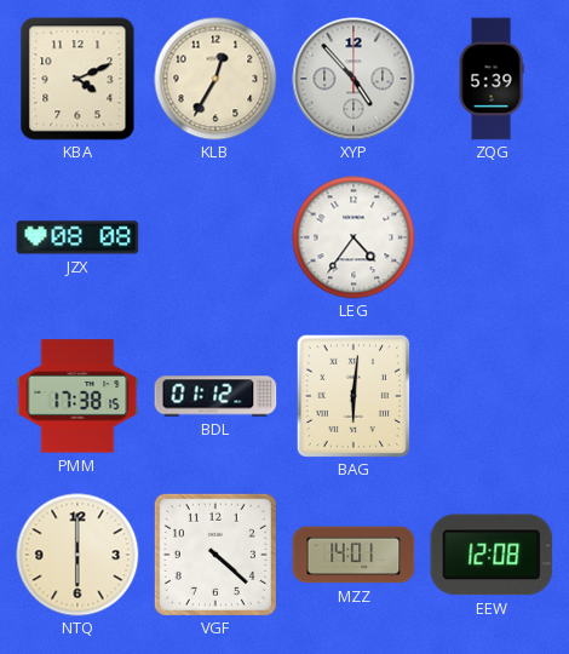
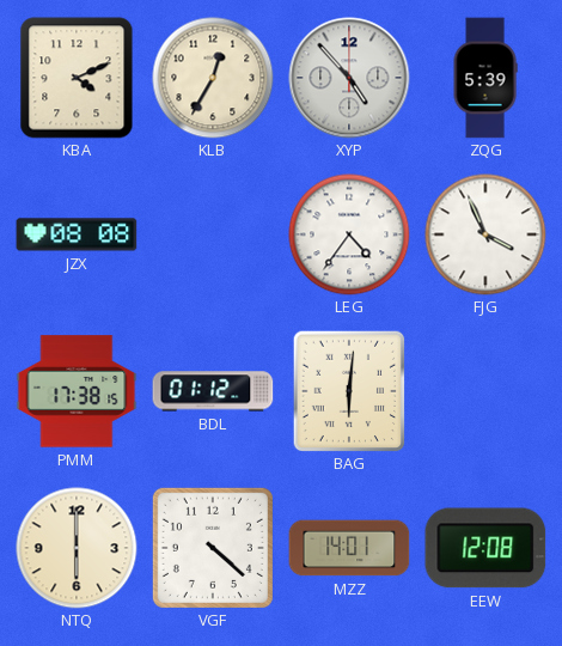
FJG: none -> 3:56 (485, 234)
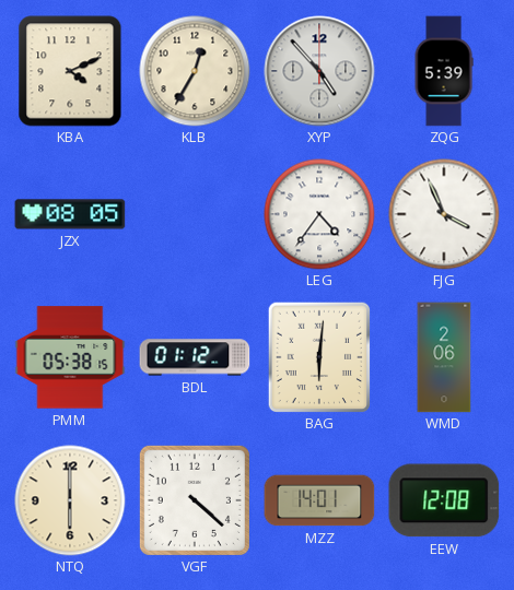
JZX: 08:08 -> 08:05 (70, 214)
PMM: 17:38 -> 05:38 (70, 357)
WMD: none -> 2:06 (444, 357)
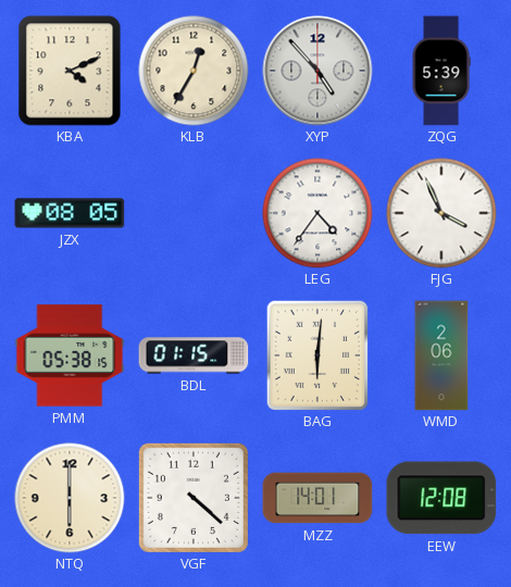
BDL: 01:12 -> 01:15 (194, 355)
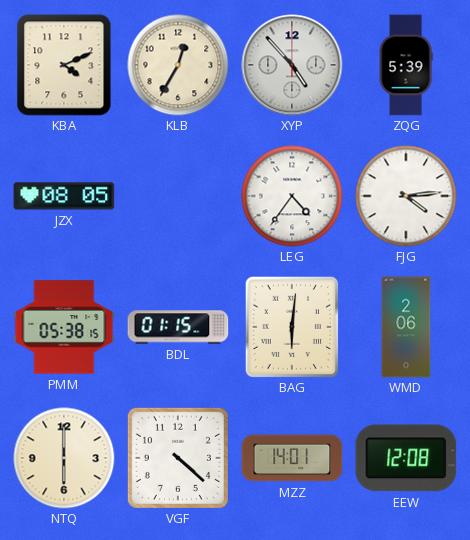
FJG: 3:56 -> 4:14 (406, 196)
